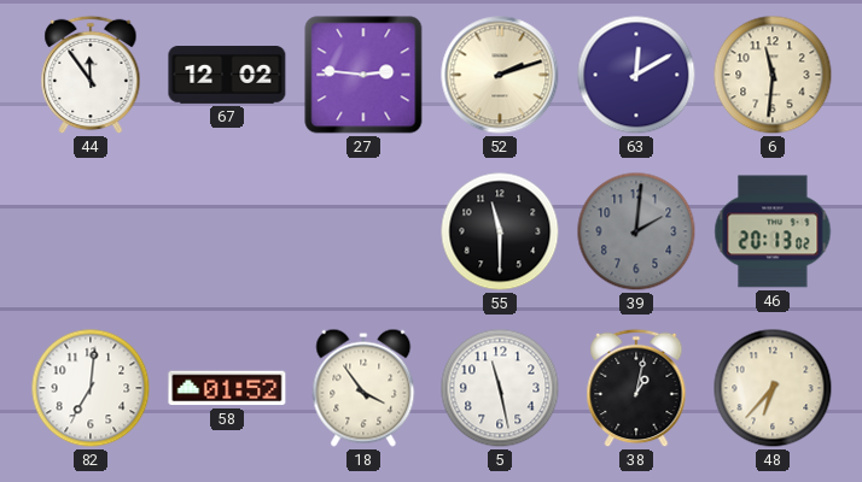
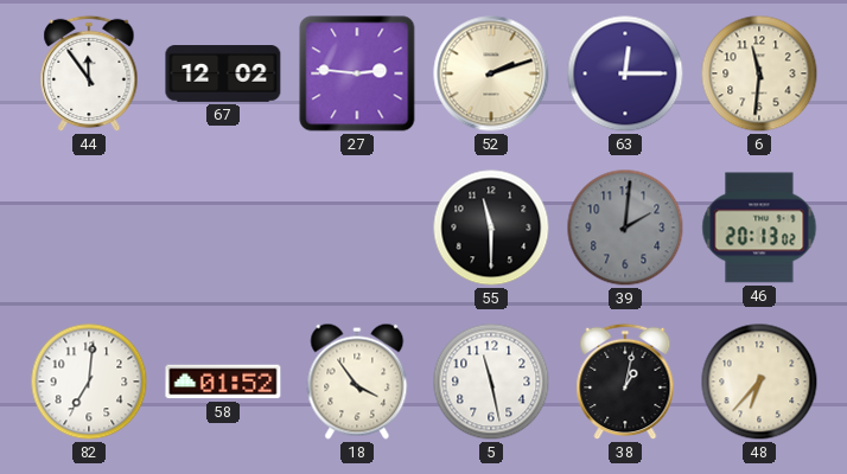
63: 12:10 -> 12:15 (625, 73)
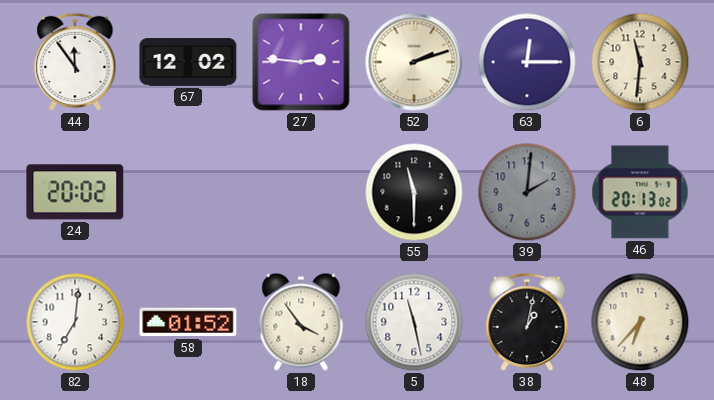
24: none -> 20:02 (75, 192)
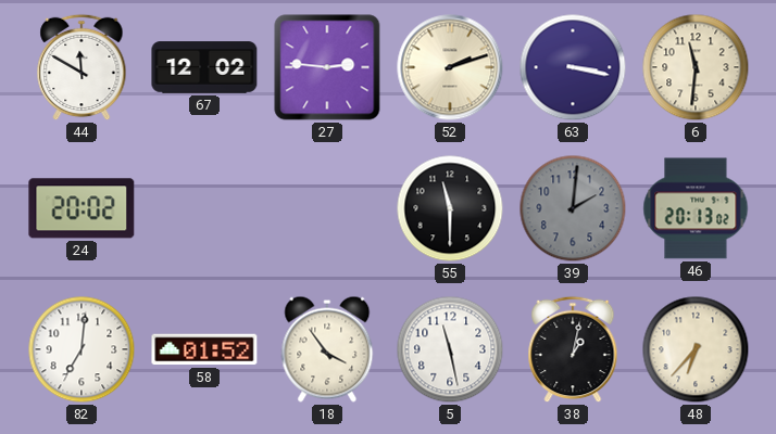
44: 11:54 -> 11:50 (82, 67)
63: 12:15 -> 3:17 (573, 67)
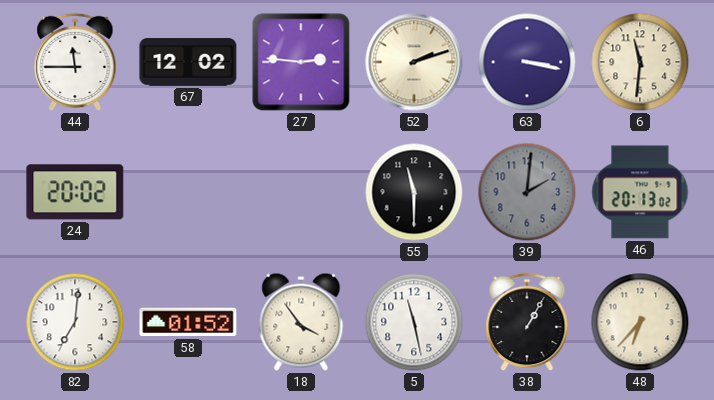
44: 11:50 -> 11:45 (75, 62)
38: 1:02 -> 1:05 (527, 322)
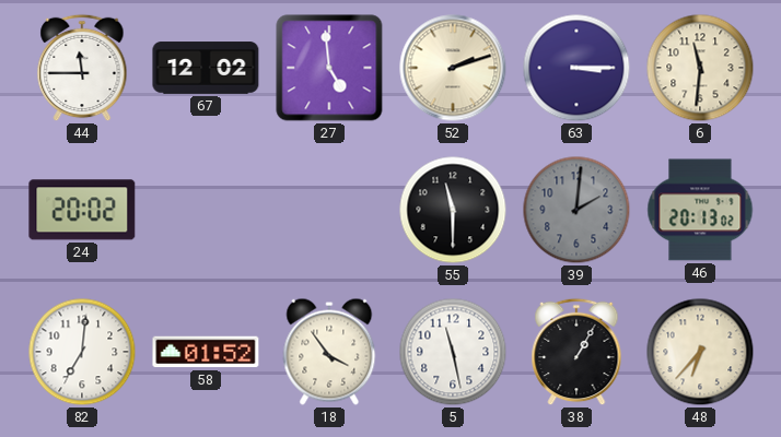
27: 2:46 -> 4:59 (329, 68)
63: 3:17 -> 3:15 (576, 68)
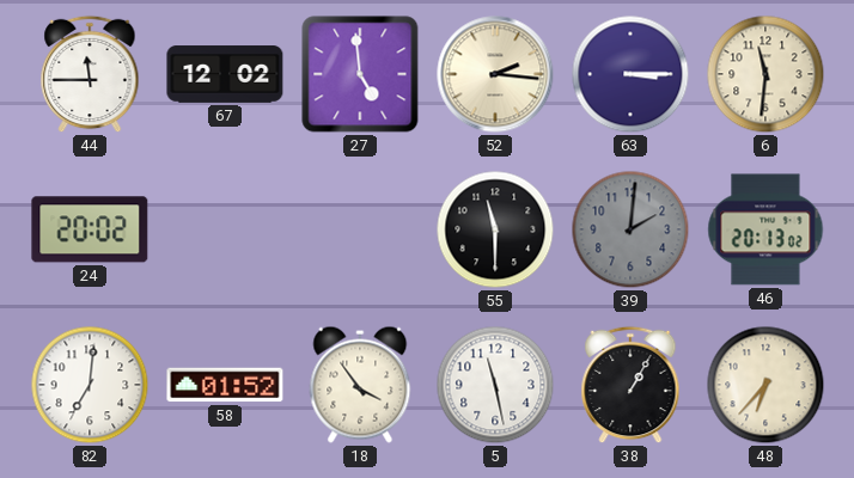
52: 2:12 -> 2:16 (495, 74)
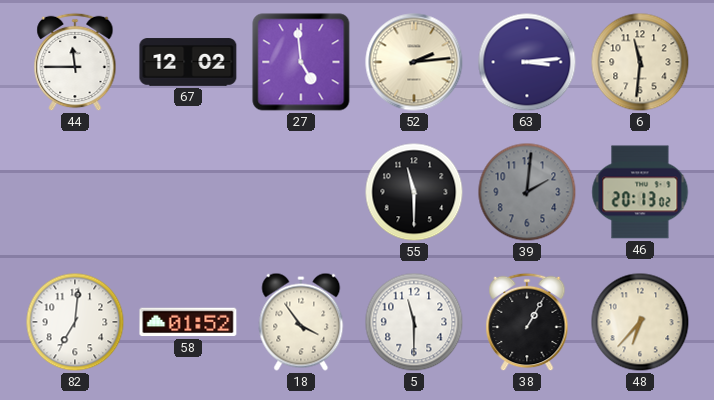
52: 2:16 -> 2:14 (414, 62)
63: 3:15 -> 3:14 (527, 62)
24: 20:02 -> none (90, 229)
5: 11:28 -> 11:30 (414, 322)
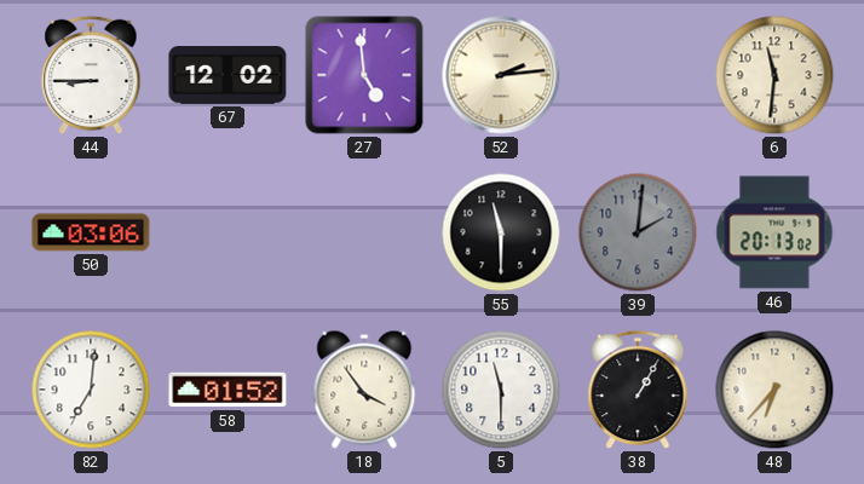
44: 11:45 -> 8:45 (91, 75)
63: 3:14 -> none (527, 62)
50: none -> 03:06 (91, 232)
